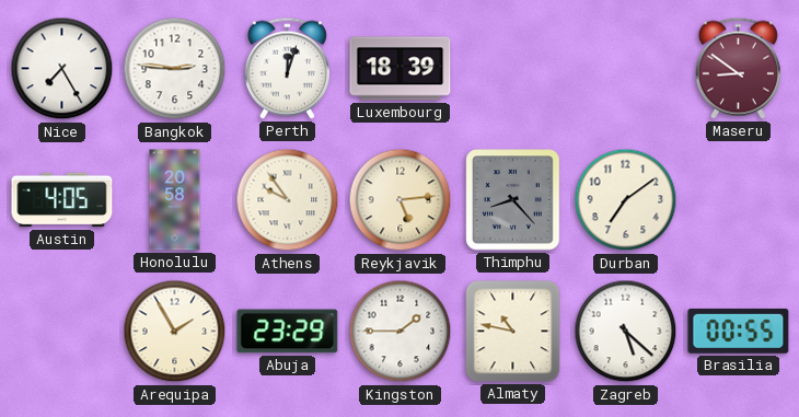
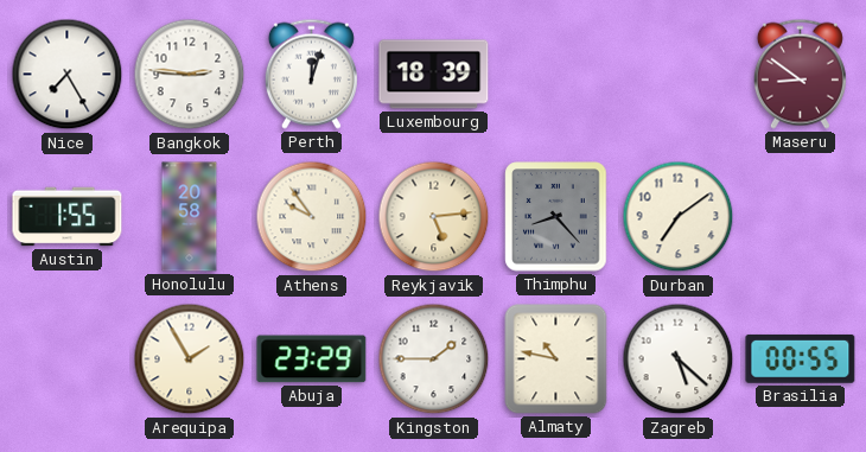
Austin: 4:05 -> 1:55 (68, 217)
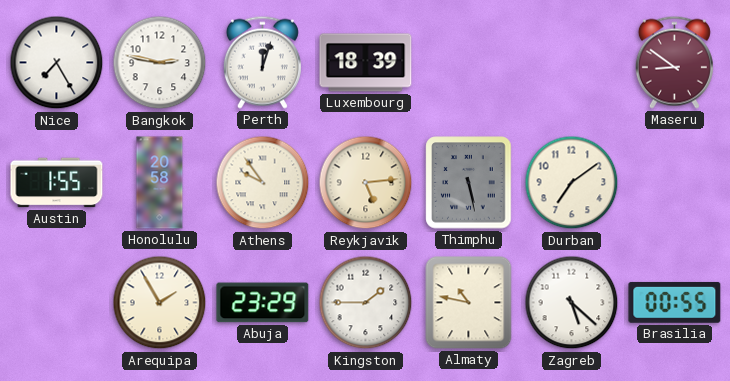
Bangkok: 2:46 -> 2:47 (160, 63)
Thimphu: 8:23 -> 5:28 (469, 183)
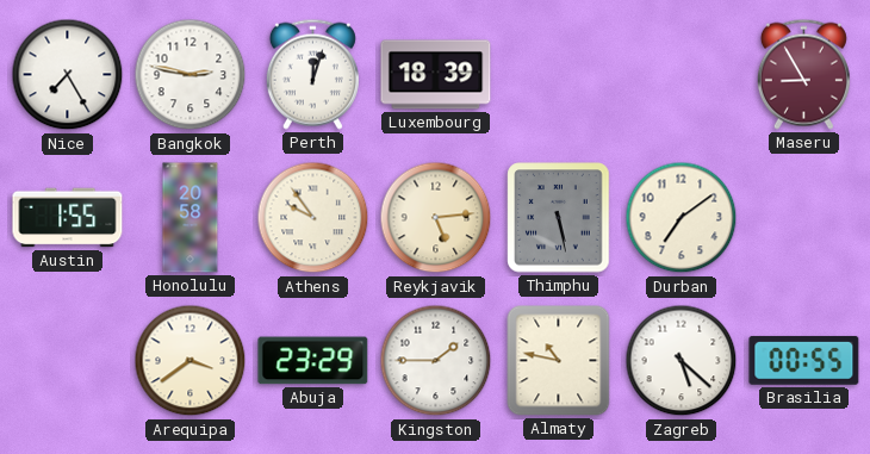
Maseru: 8:51 -> 8:55 (803, 74)
Arequipa: 1:55 -> 3:39 (191, 361)
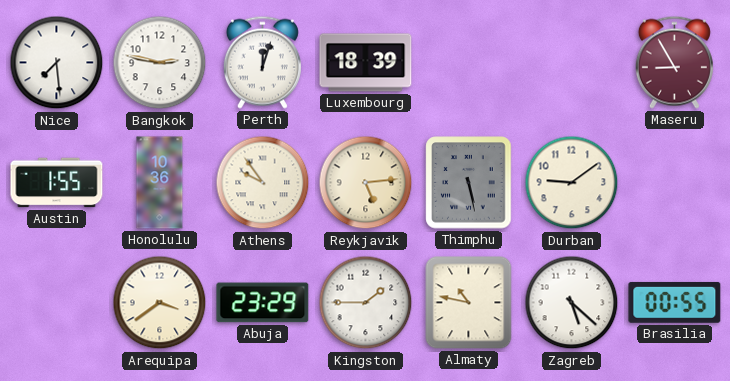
Nice: 7:25 -> 7:29 (57, 63)
Honolulu: 20:58 -> 10:36 (160, 183)
Durban: 7:09 -> 9:09 (572, 183)
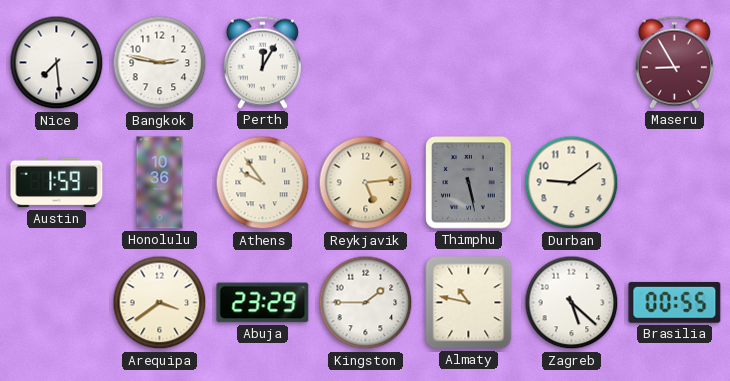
Perth: 12:03 -> 12:05 (262, 62)
Luxembourg: 18:39 -> none (366, 63)
Austin: 1:55 -> 1:59 (57, 183)
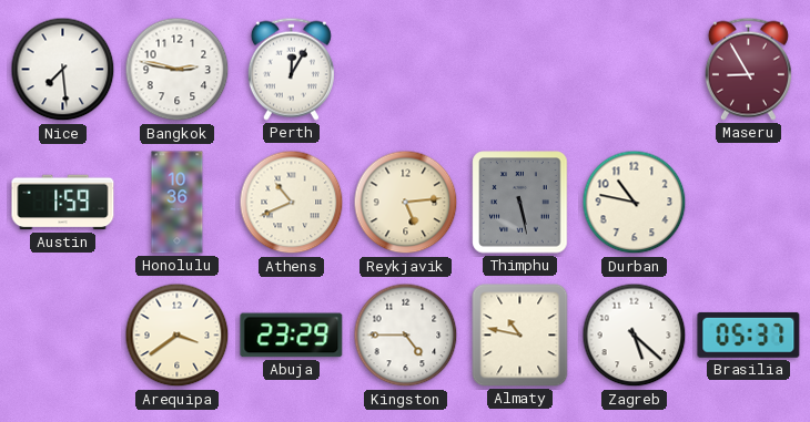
Athens: 9:54 -> 10:41 (292, 203)
Durban: 9:09 -> 10:47 (635, 203)
Kingston: 1:45 -> 4:45 (406, 336)
Brasilia: 00:55 -> 05:37 (749, 336)
